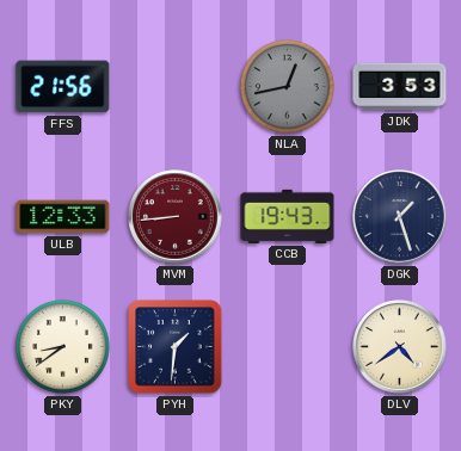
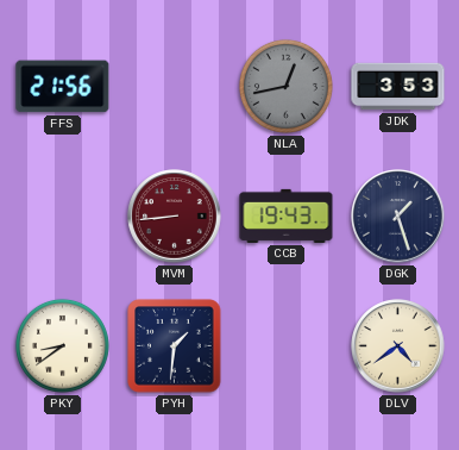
ULB: 12:33 -> none (63, 217)
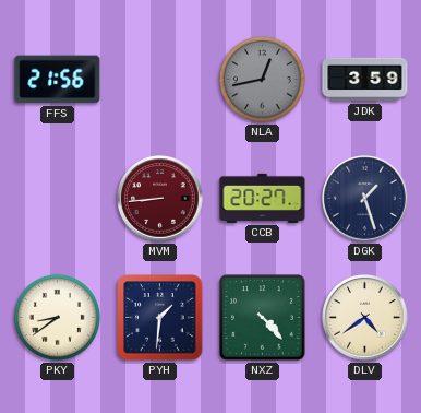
JDK: 3:53 -> 3:59 (365, 80)
CCB: 19:43 -> 20:27 (263, 198)
NXZ: none -> 4:23 (263, 318)
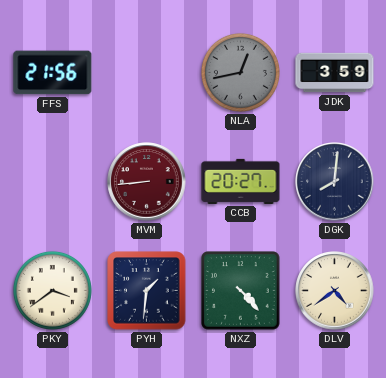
DGK: 1:27 -> 8:01 (335, 182)
PKY: 8:39 -> 3:39 (52, 290)
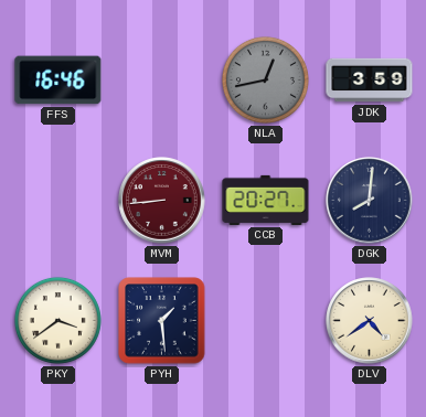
FFS: 21:56 -> 16:46 (58, 81)
PYH: 1:31 -> 1:29 (162, 321)
NXZ: 4:23 -> none (241, 291)
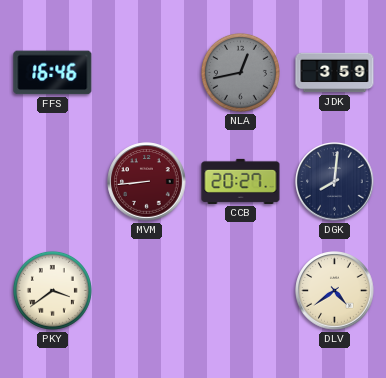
PYH: 1:29 -> none (162, 321)
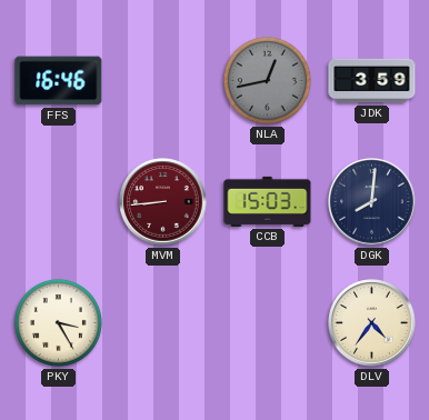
CCB: 20:27 -> 15:03 (268, 201)
PKY: 3:39 -> 3:25 (58, 322)
DLV: 4:39 -> 4:36 (372, 323)
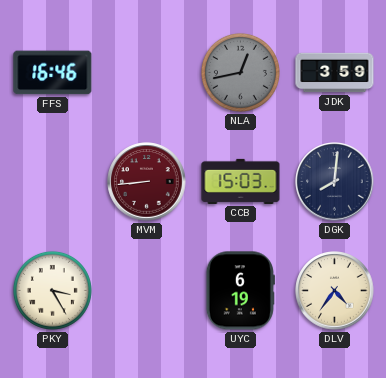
UYC: none -> 6:19 (240, 291)
